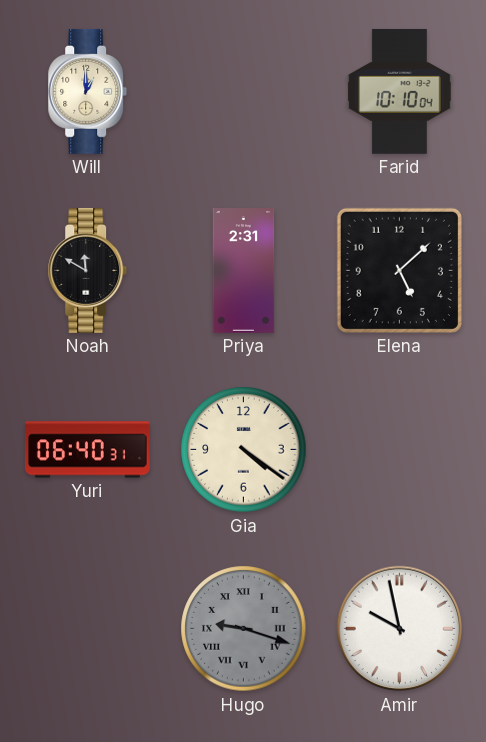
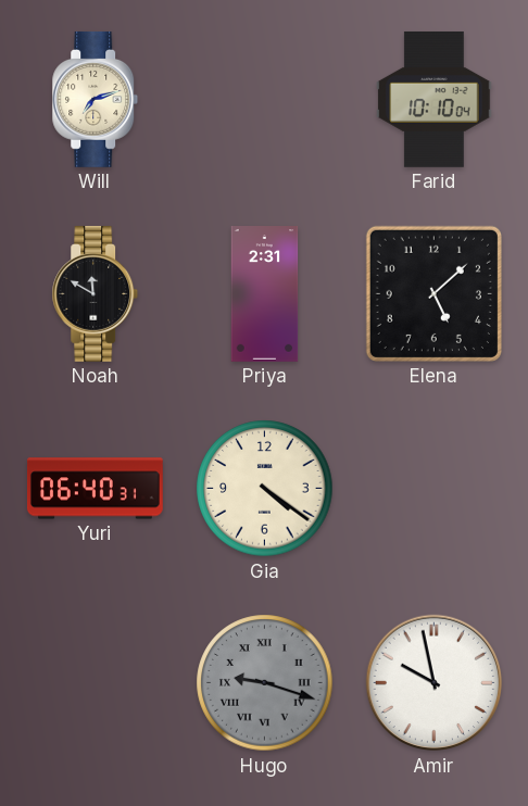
Will: 1:00 -> 7:12 (96, 99)
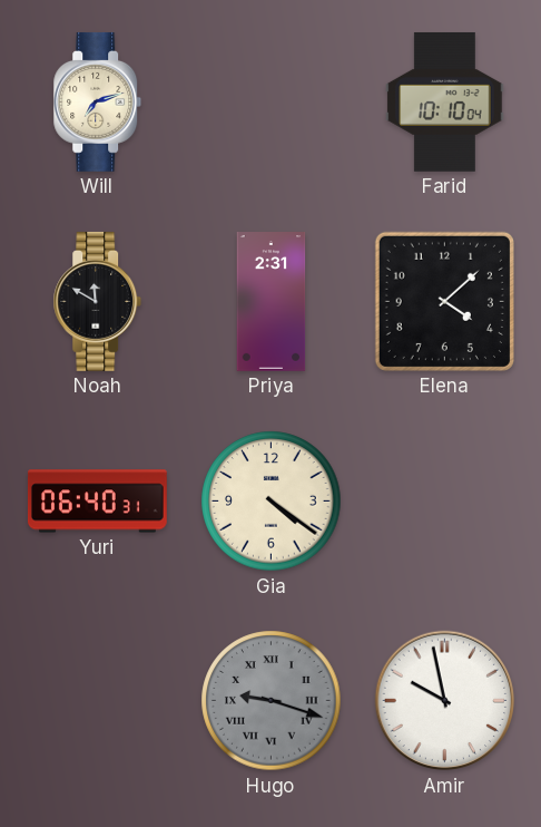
Elena: 5:08 -> 4:08 (444, 301)
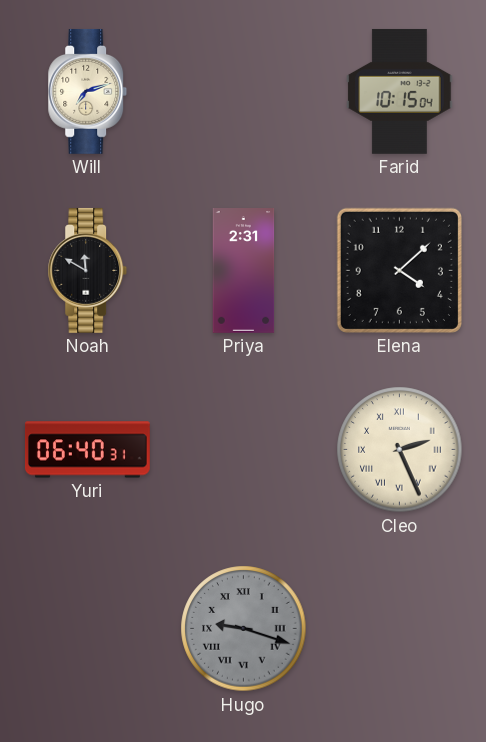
Farid: 10:10 -> 10:15 (400, 91)
Gia: 4:21 -> none (272, 502)
Cleo: none -> 2:26 (400, 450)
Amir: 9:58 -> none (445, 701)
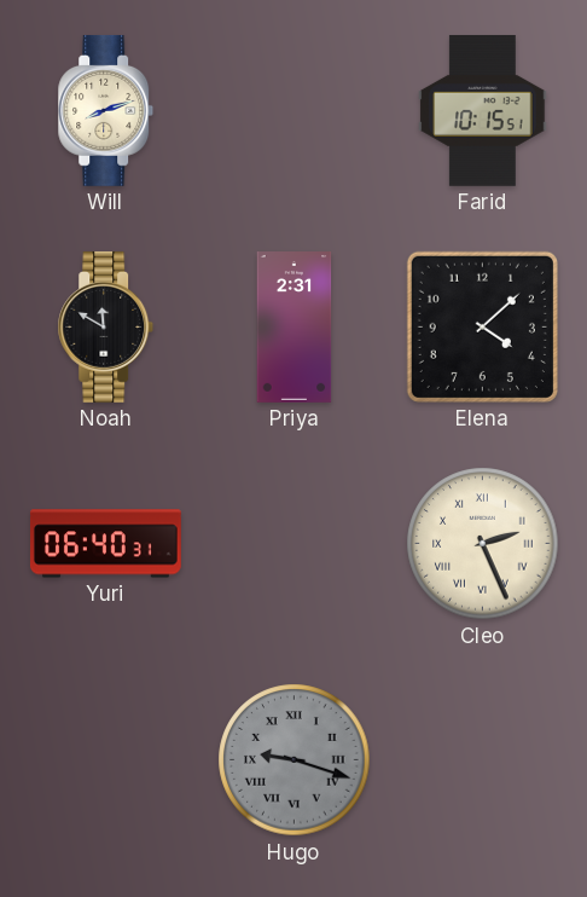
Will: 7:12 -> 8:12 (106, 110)
Farid: 10:15:04 -> 10:15:51 (483, 110)
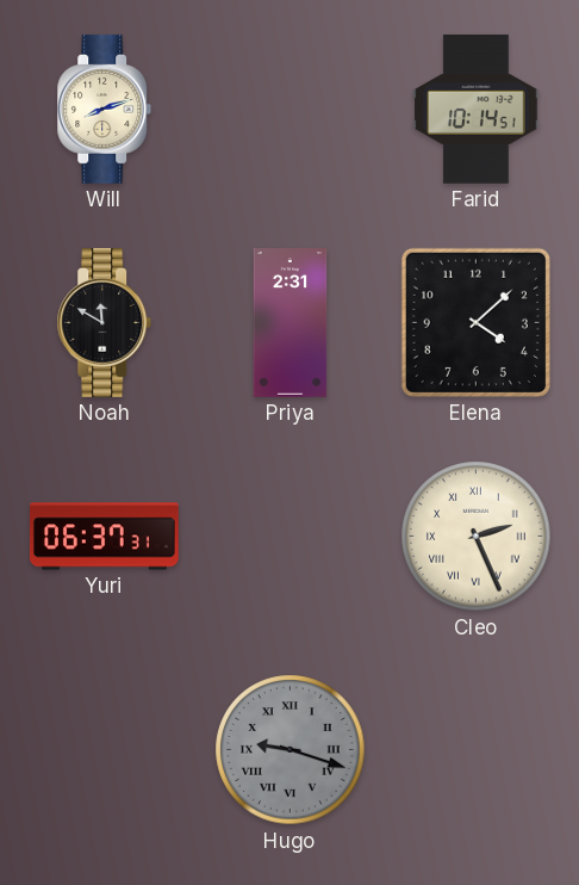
Farid: 10:15 -> 10:14 (477, 109)
Yuri: 06:40 -> 06:37 (104, 537)
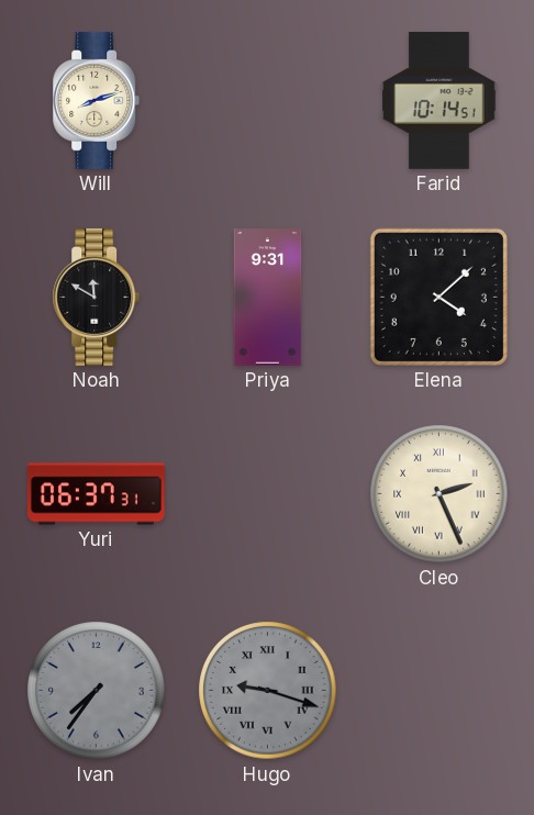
Priya: 2:31 -> 9:31 (268, 298)
Ivan: none -> 7:36 (97, 691)
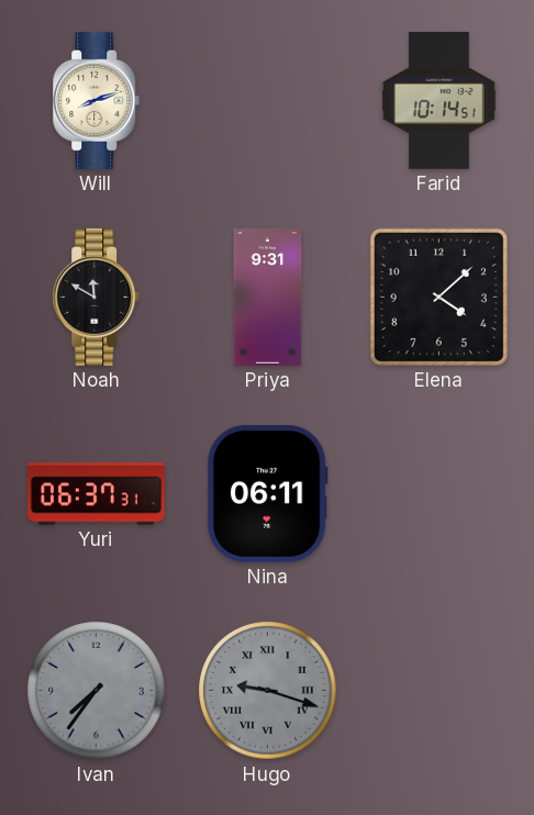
Nina: none -> 06:11 (267, 493)
Cleo: 2:26 -> none (440, 494)
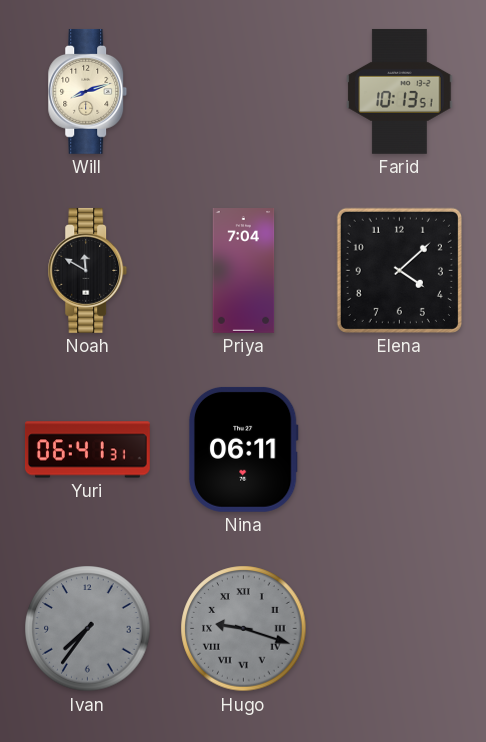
Farid: 10:14 -> 10:13 (400, 91)
Priya: 9:31 -> 7:04 (244, 271)
Yuri: 06:37 -> 06:41 (87, 450)
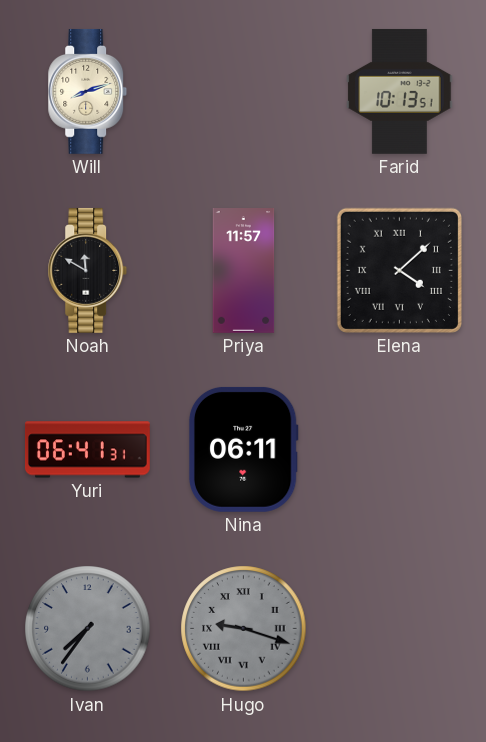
Priya: 7:04 -> 11:57 (244, 271)
Elena numerals: Arabic -> Roman (399, 270)
